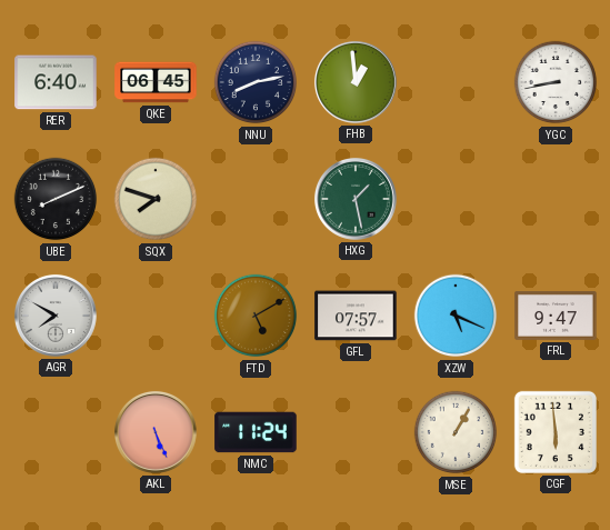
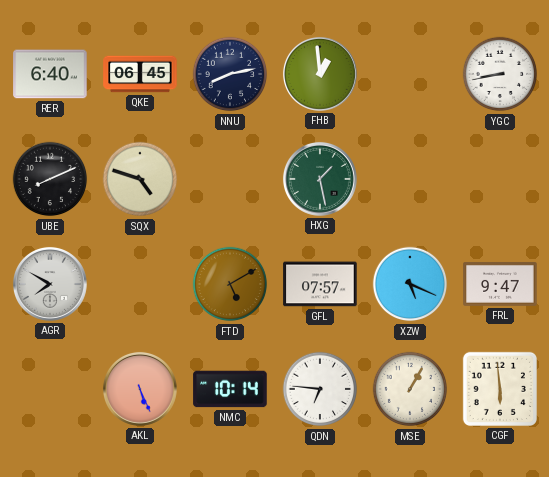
SQX: 7:48 -> 4:48 (140, 179)
NMC: 11:24 -> 10:14 (230, 389)
QDN: none -> 6:46 (320, 389)
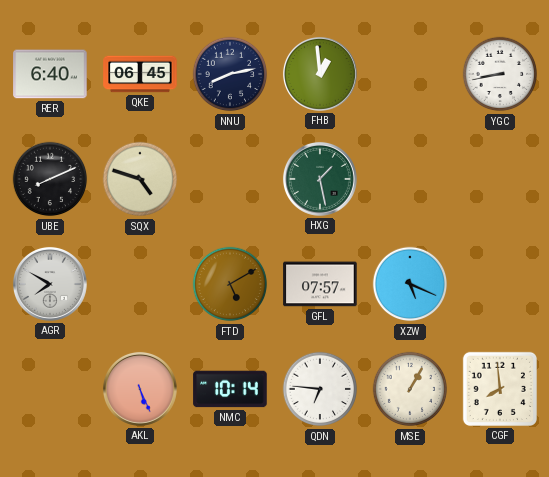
FRL: 9:47 -> none (500, 284)
CGF: 5:59 -> 7:59 (500, 389)
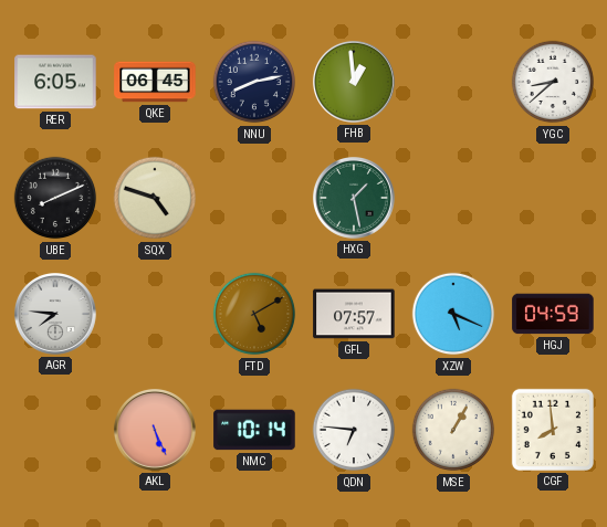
RER: 6:40 -> 6:05 (55, 82)
YGC: 8:43 -> 8:38 (553, 82)
AGR: 7:50 -> 7:46 (55, 314)
HGJ: none -> 04:59 (553, 314)
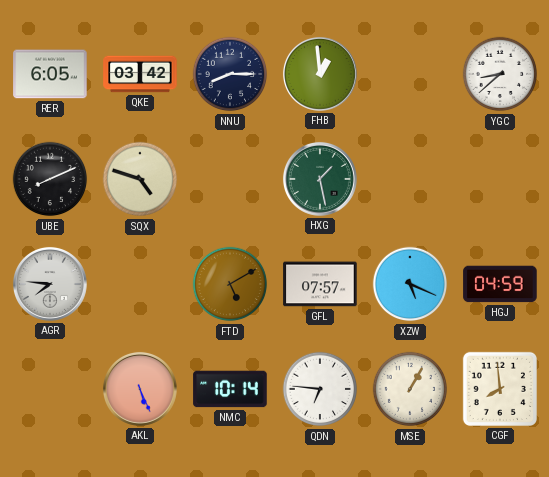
QKE: 06:45 -> 03:42 (140, 74)
NNU: 8:13 -> 8:15 (230, 74)
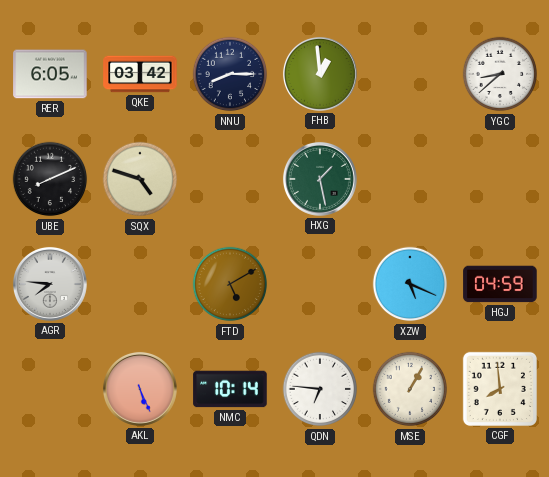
GFL: 07:57 -> none (320, 284)
